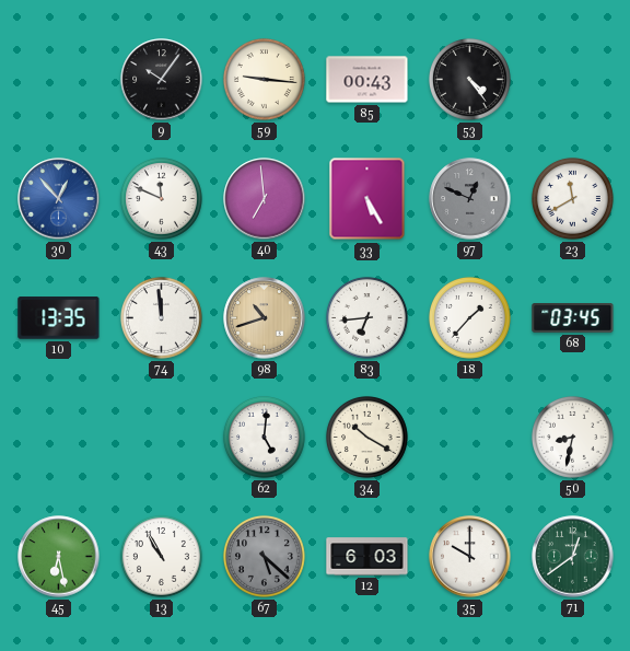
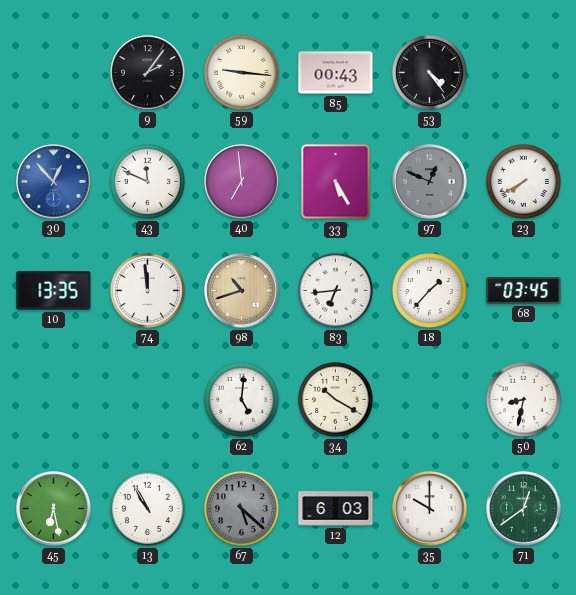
9: 10:06 -> 2:06 (148, 73)
23: 11:40 -> 7:40 (523, 181)
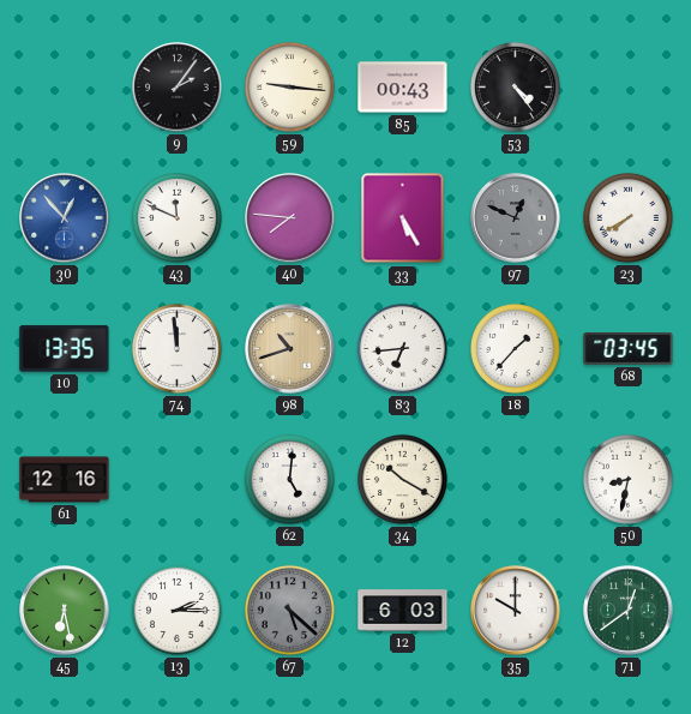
40: 6:59 -> 7:46 (290, 218)
61: none -> 12:16 (65, 480)
13: 10:55 -> 2:15 (176, 610)
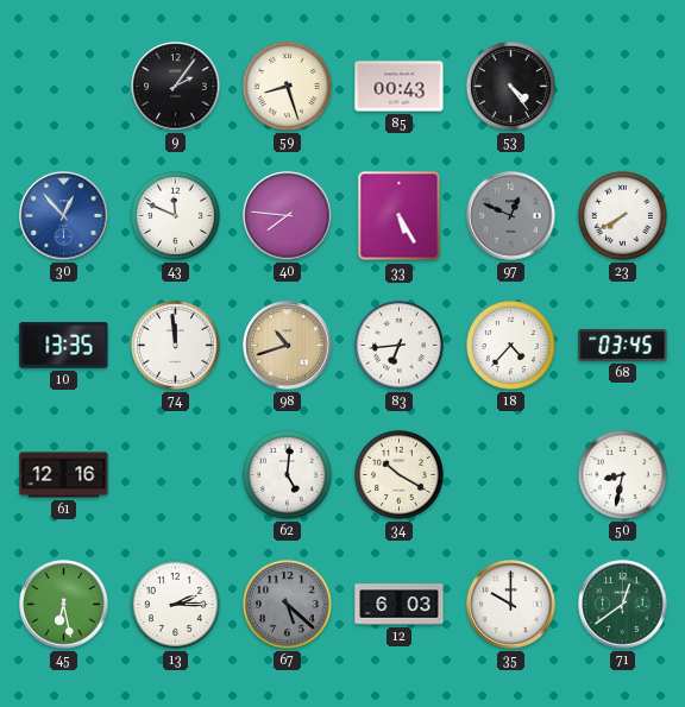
59: 9:16 -> 8:27 (287, 86)
18: 1:37 -> 4:37 (510, 345)
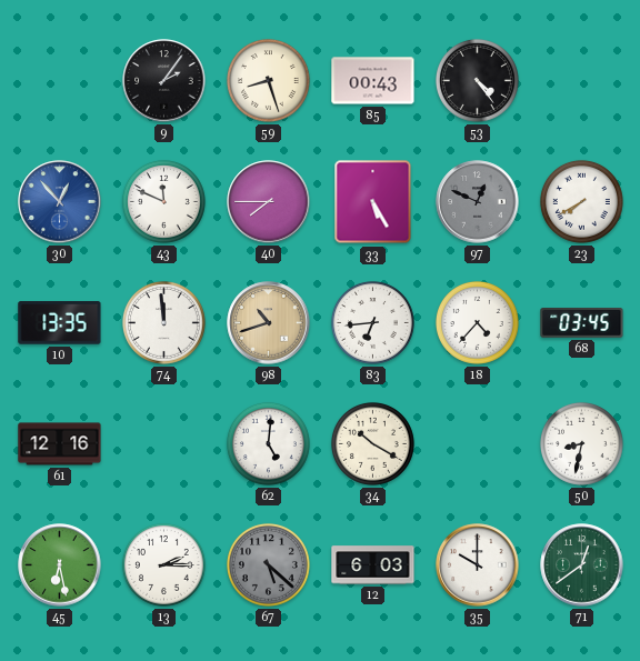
40: 7:46 -> 7:45 (269, 202)
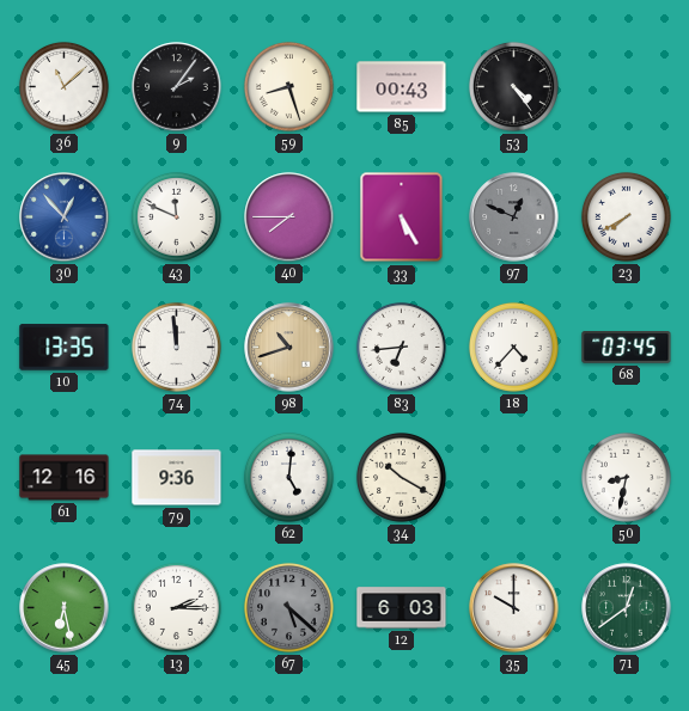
36: none -> 11:08 (63, 86)
79: none -> 9:36 (177, 478)
